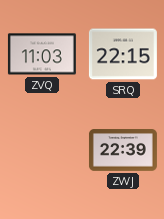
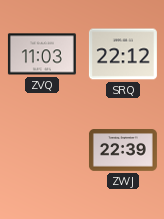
SRQ: 22:15 -> 22:12 (123, 54)
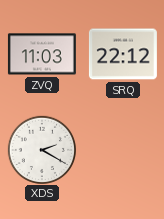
XDS: none -> 2:20 (41, 149)
ZWJ: 22:39 -> none (123, 150)
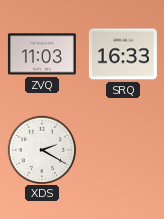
SRQ: 22:12 -> 16:33 (123, 54)
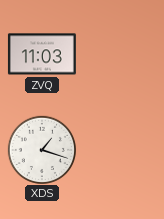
SRQ: 16:33 -> none (123, 54)
XDS: 2:20 -> 1:18 (41, 149)
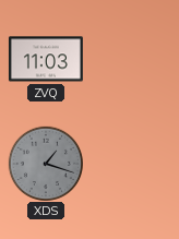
XDS dial: white -> grey (45, 163)
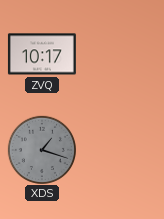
ZVQ: 11:03 -> 10:17 (42, 54)
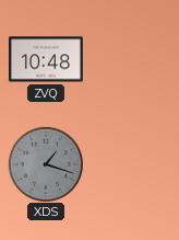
ZVQ: 10:17 -> 10:48 (46, 59)
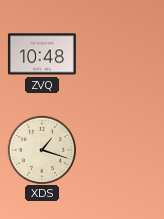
XDS dial: grey -> cream (41, 149)
